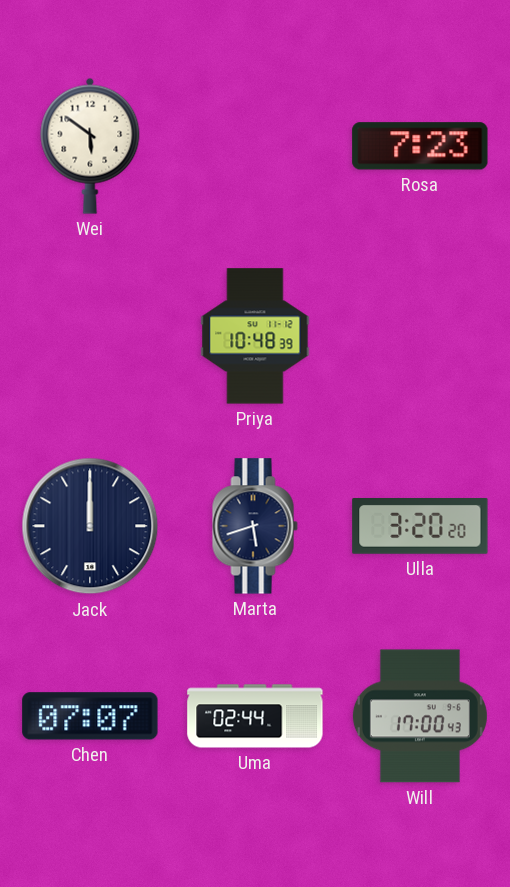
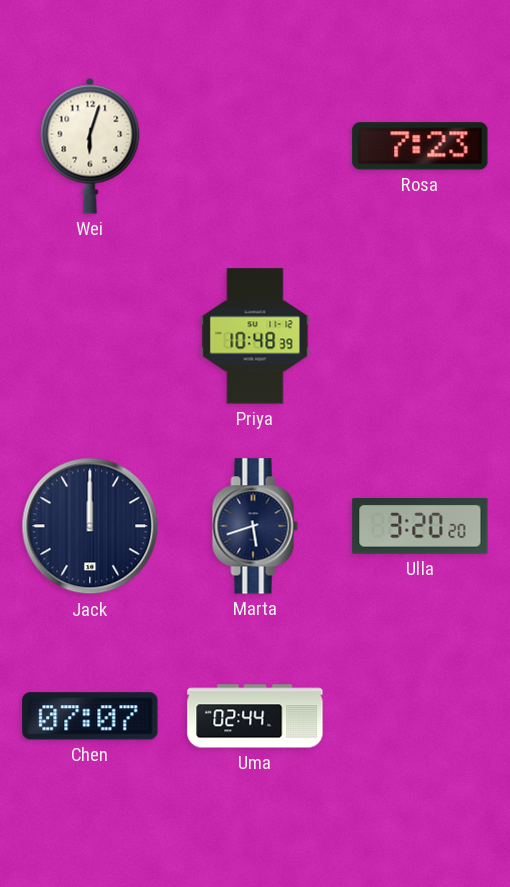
Wei: 5:51 -> 6:03 (90, 146)
Will: 17:00 -> none (420, 716)
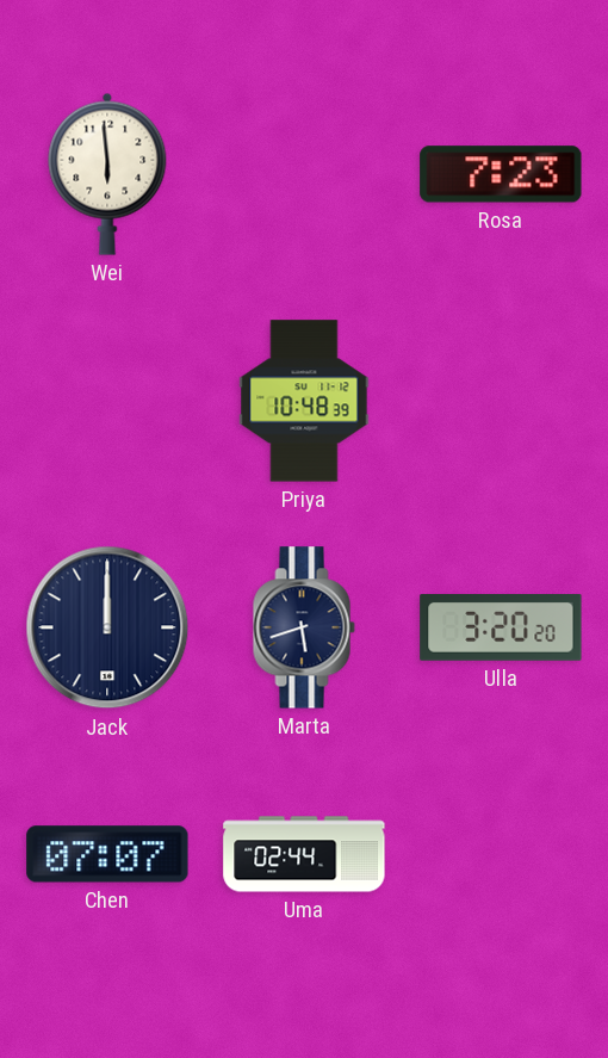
Wei: 6:03 -> 5:59 (107, 174)
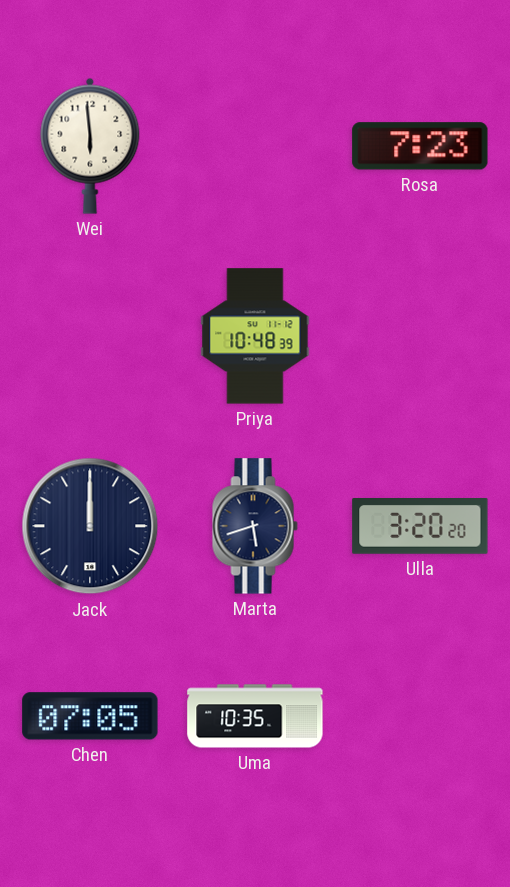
Chen: 07:07 -> 07:05 (90, 716)
Uma: 02:44 -> 10:35 (255, 716)
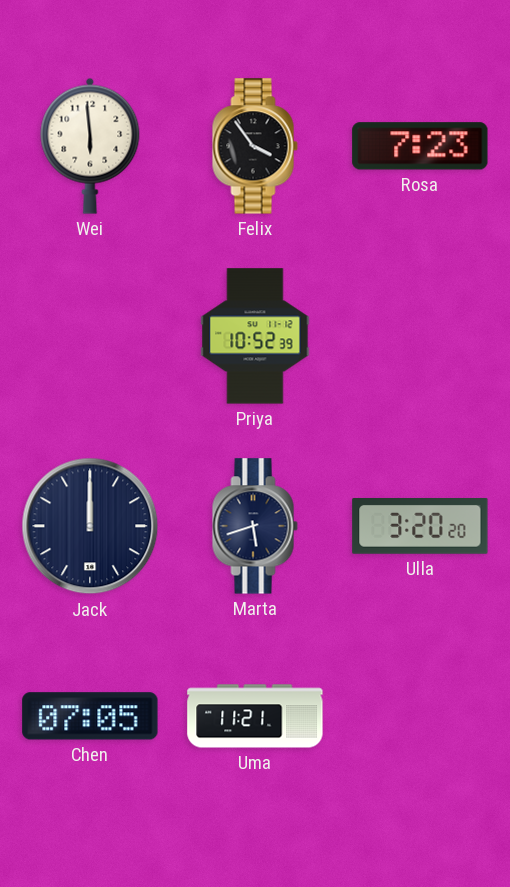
Felix: none -> 3:54 (255, 146)
Priya: 10:48 -> 10:52 (255, 336)
Uma: 10:35 -> 11:21 (255, 716)
